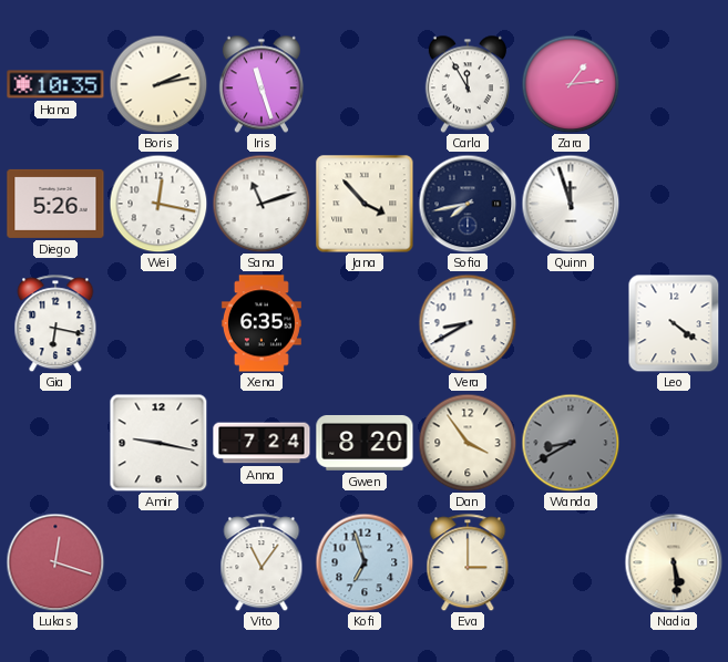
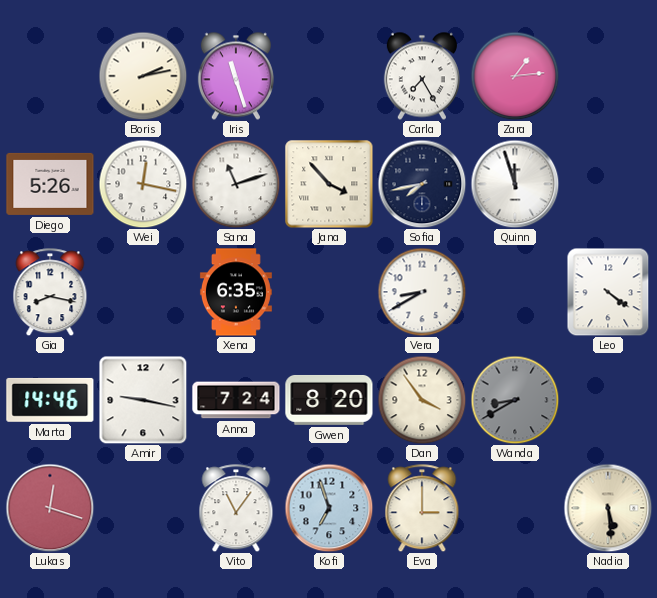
Hana: 10:35 -> none (55, 84)
Carla: 11:55 -> 7:25 (422, 76)
Gia: 6:17 -> 8:17 (50, 292)
Marta: none -> 14:46 (50, 400)
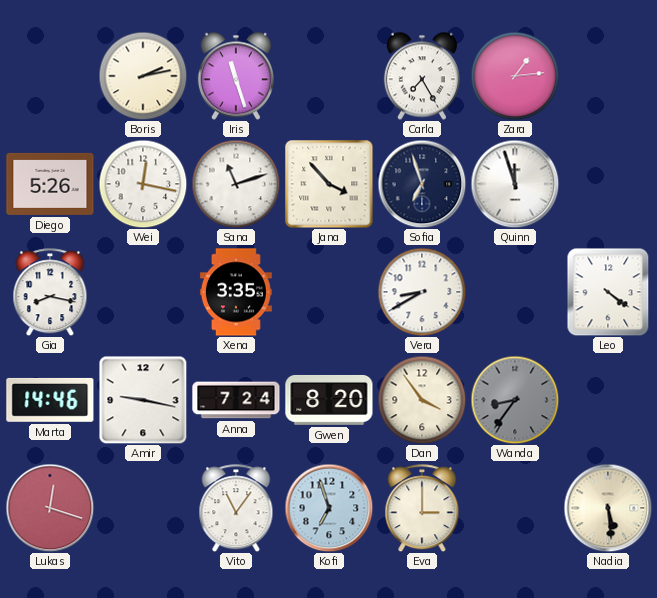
Sofia: 7:43 -> 6:57 (422, 184)
Xena: 6:35 -> 3:35 (236, 292)
Wanda: 8:40 -> 8:36 (515, 400)
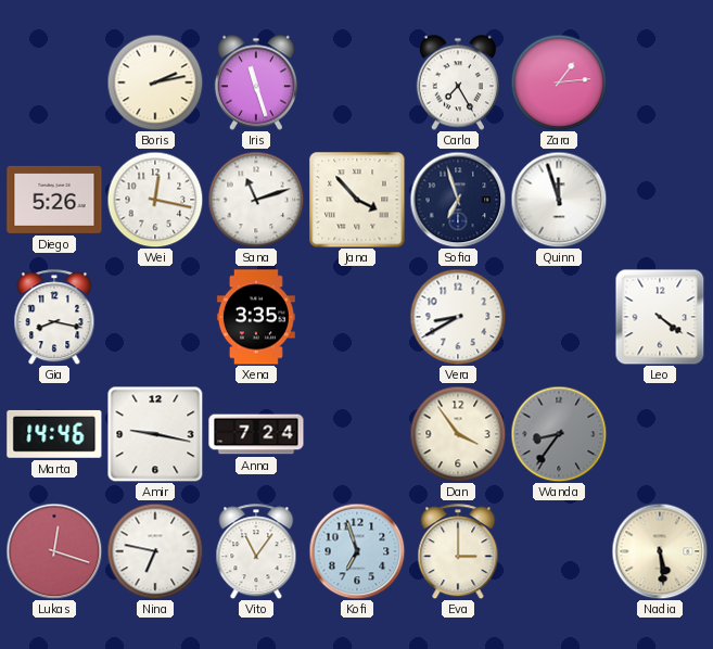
Gwen: 8:20 -> none (329, 400)
Nina: none -> 6:47 (155, 551)
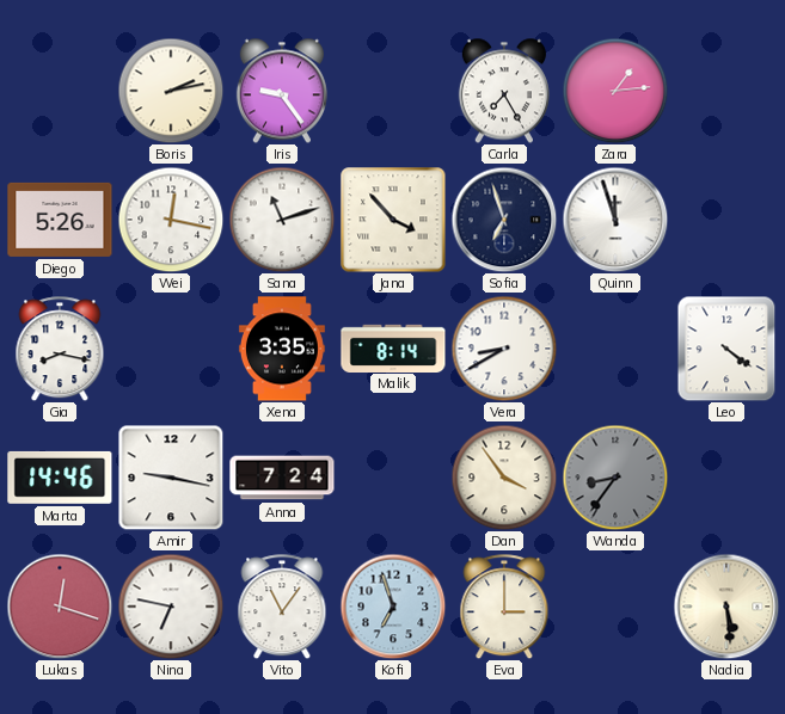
Iris: 11:27 -> 9:24 (282, 91)
Malik: none -> 8:14 (393, 347)
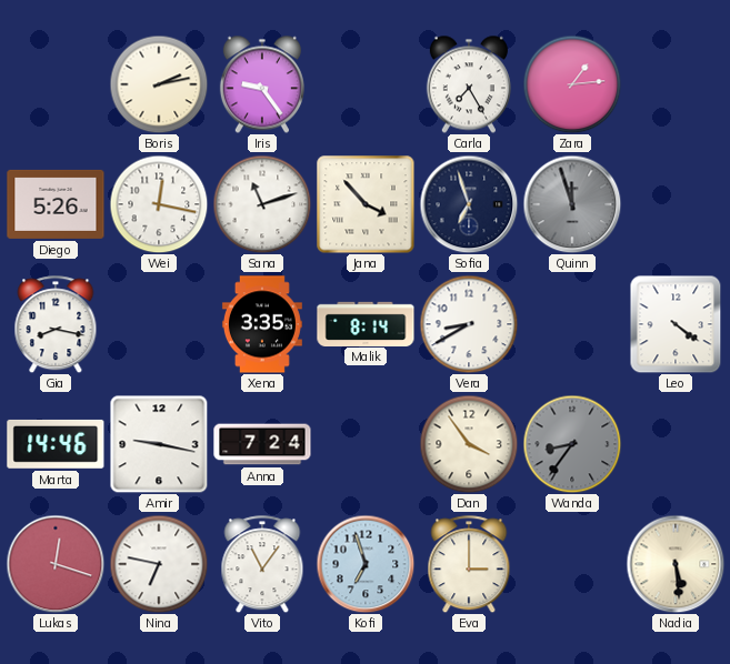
Quinn dial: white -> grey (572, 204)
